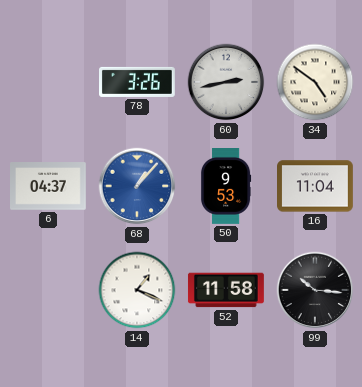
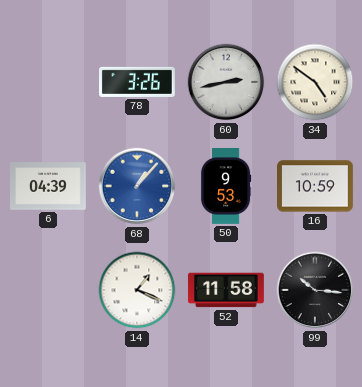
6: 04:37 -> 04:39 (49, 186)
16: 11:04 -> 10:59 (316, 186)
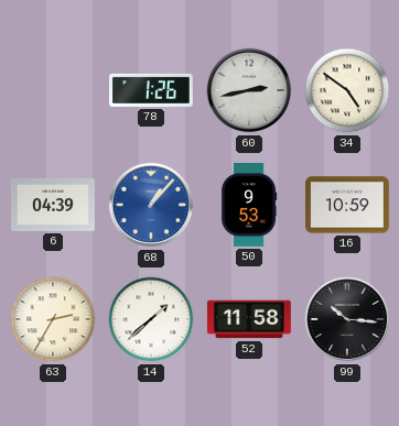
78: 3:26 -> 1:26 (152, 90)
63: none -> 2:35 (53, 319)
14: 1:19 -> 1:38 (151, 319)
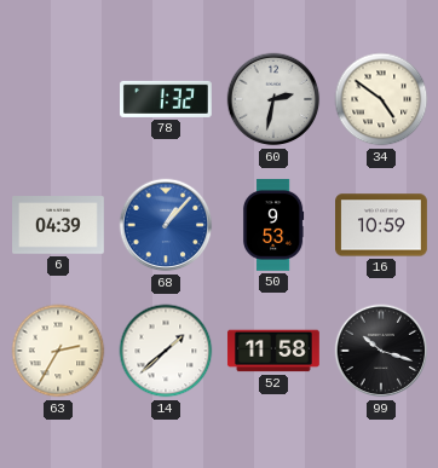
78: 1:26 -> 1:32 (167, 99)
60: 2:43 -> 2:32 (273, 99)
99: 10:16 -> 10:18 (381, 351)
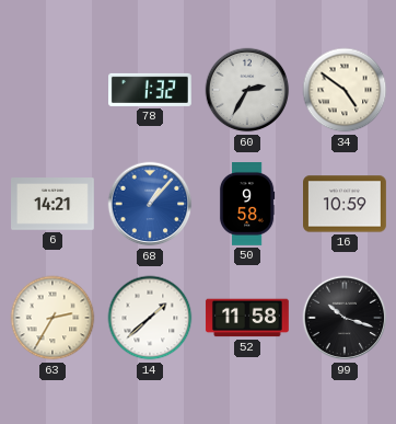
60: 2:32 -> 2:35 (247, 90)
6: 04:39 -> 14:21 (54, 204)
50: 9:53 -> 9:58 (247, 205)
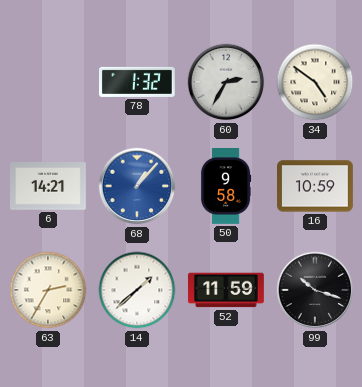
52: 11:58 -> 11:59 (226, 290)
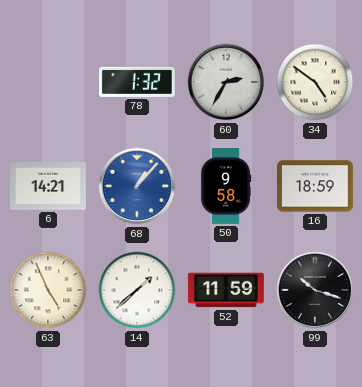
16: 10:59 -> 18:59 (316, 186)
63: 2:35 -> 4:56 (48, 290)
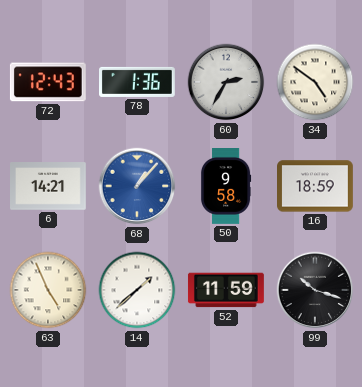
72: none -> 12:43 (48, 82)
78: 1:32 -> 1:36 (138, 82)
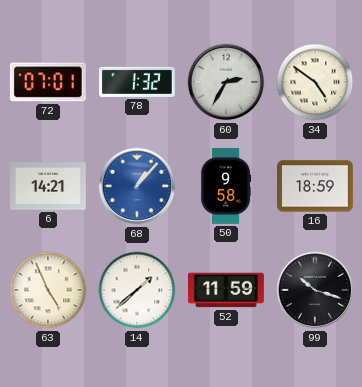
72: 12:43 -> 07:01 (48, 82)
78: 1:36 -> 1:32 (138, 82)
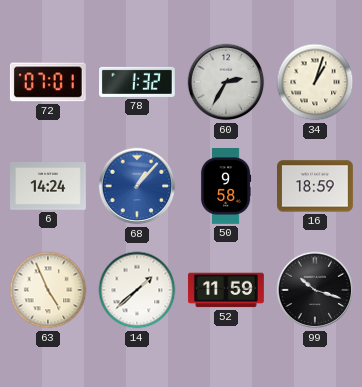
34: 4:51 -> 1:03 (315, 82)
6: 14:21 -> 14:24 (49, 186)
